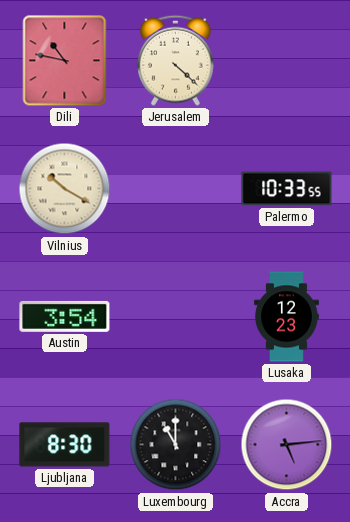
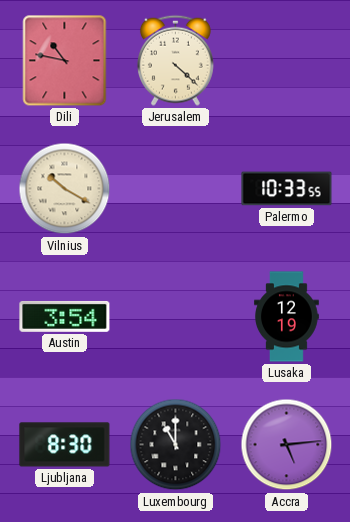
Lusaka: 12:23 -> 12:19 (287, 317)
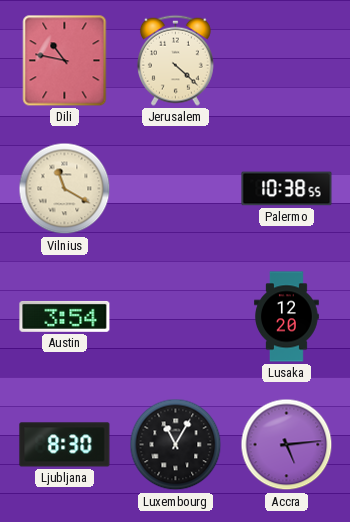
Vilnius: 10:20 -> 11:20 (65, 189)
Palermo: 10:33 -> 10:38 (287, 189)
Lusaka: 12:19 -> 12:20 (287, 317)
Luxembourg: 11:00 -> 11:05 (176, 445)
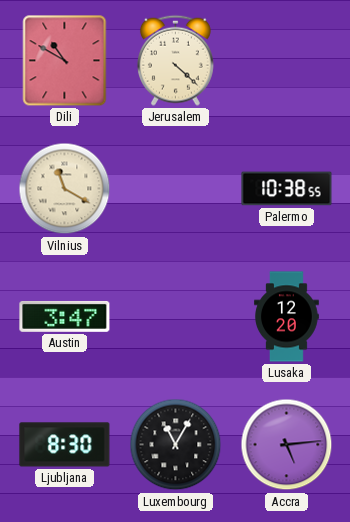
Dili: 10:47 -> 10:50 (65, 61)
Austin: 3:54 -> 3:47 (65, 316)
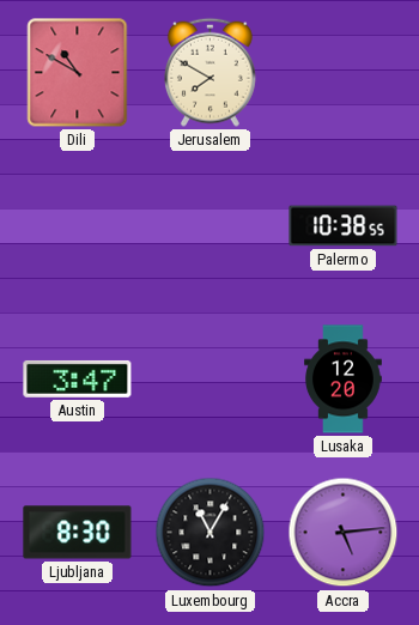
Jerusalem: 4:22 -> 7:50 (209, 72)
Vilnius: 11:20 -> none (65, 189)
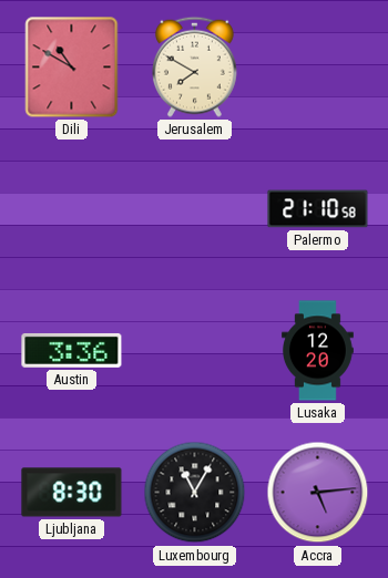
Palermo: 10:38 -> 21:10 (318, 209)
Austin: 3:47 -> 3:36 (72, 350)
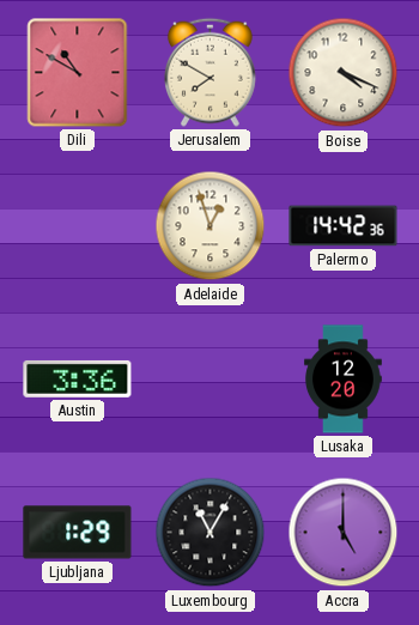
Boise: none -> 4:19 (344, 73)
Adelaide: none -> 12:57 (211, 226)
Palermo: 21:10 -> 14:42 (344, 226)
Ljubljana: 8:30 -> 1:29 (78, 533)
Accra: 5:14 -> 5:00 (344, 533)
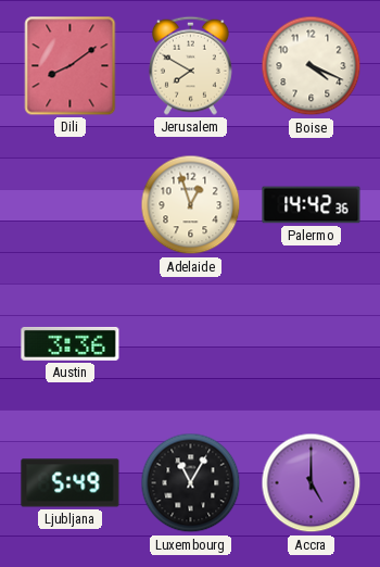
Dili: 10:50 -> 8:09 (71, 66)
Lusaka: 12:20 -> none (344, 380)
Ljubljana: 1:29 -> 5:49 (71, 483)
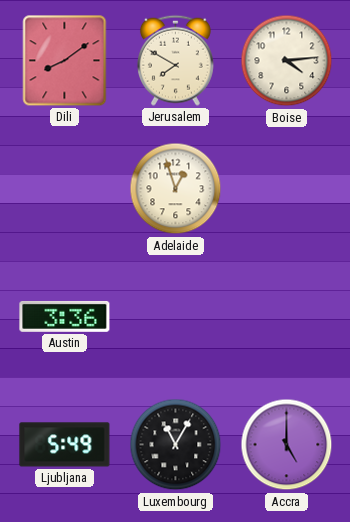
Boise: 4:19 -> 4:14 (287, 61)
Palermo: 14:42 -> none (312, 205)
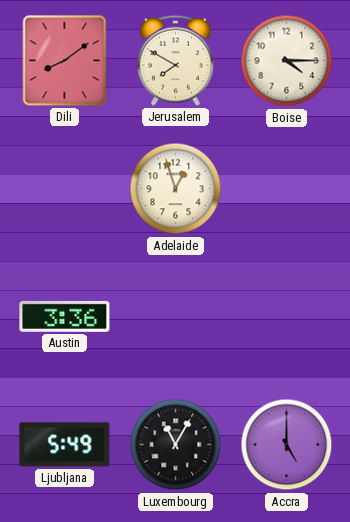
Boise: 4:14 -> 4:15 (287, 61)
